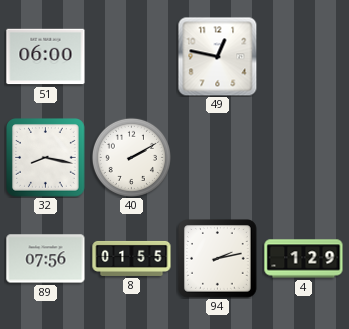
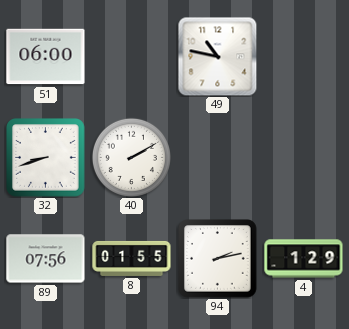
49: 12:47 -> 10:47 (217, 56)
32: 8:17 -> 8:42 (46, 158)
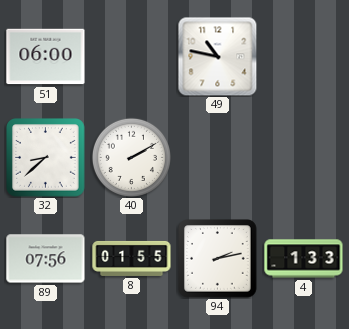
32: 8:42 -> 8:38 (46, 158)
4: 1:29 -> 1:33 (304, 259)
